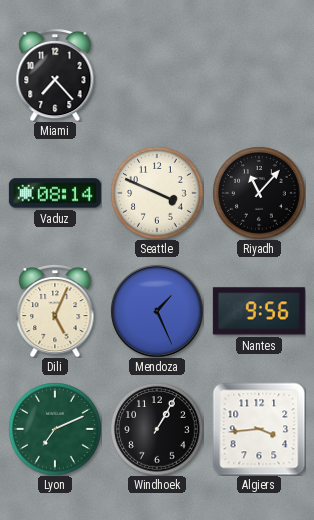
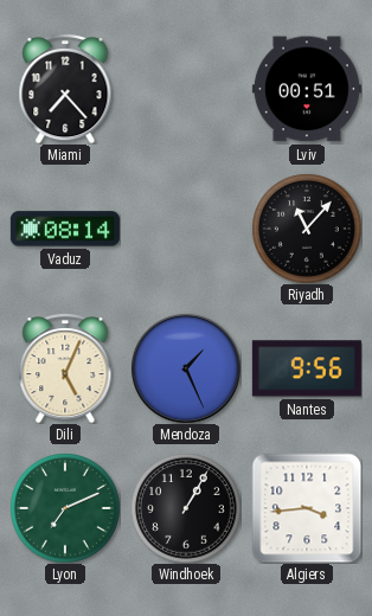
Lviv: none -> 00:51 (307, 89)
Seattle: 3:49 -> none (157, 193)
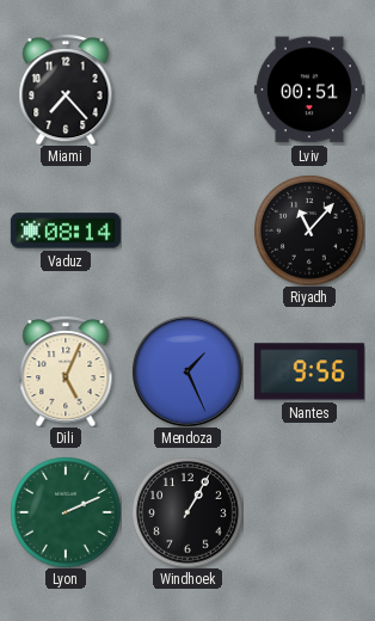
Lyon: 7:11 -> 2:11 (66, 512)
Algiers: 3:44 -> none (307, 508)
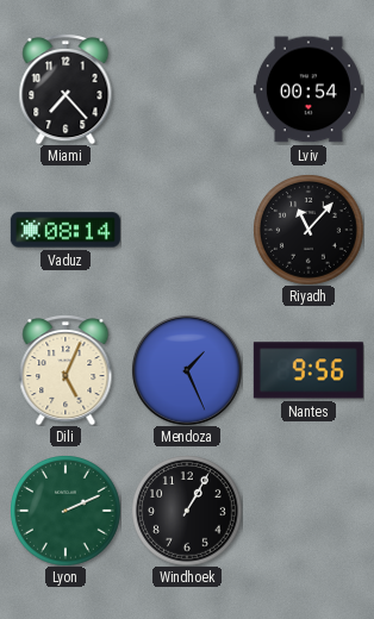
Lviv: 00:51 -> 00:54 (308, 89)
